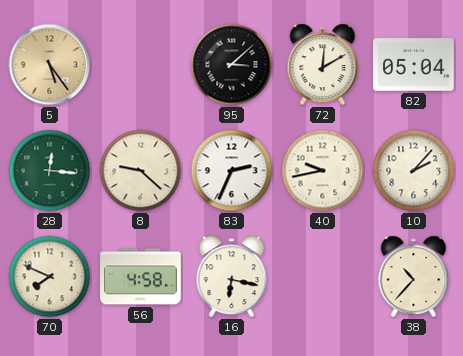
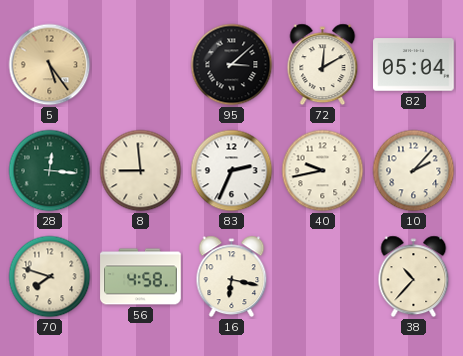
8: 9:22 -> 8:59 (141, 171)
70: 7:49 -> 7:48 (50, 277)
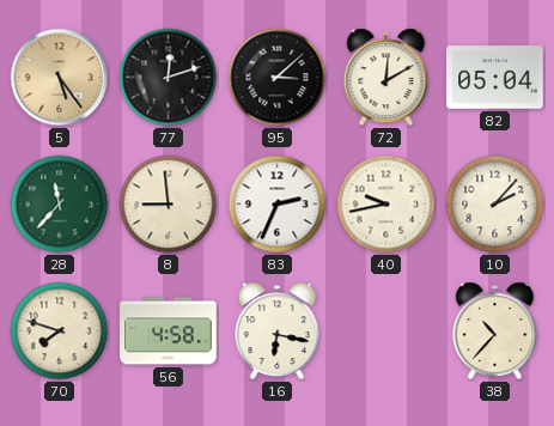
77: none -> 12:12 (169, 78)
28: 12:16 -> 11:37 (60, 205)
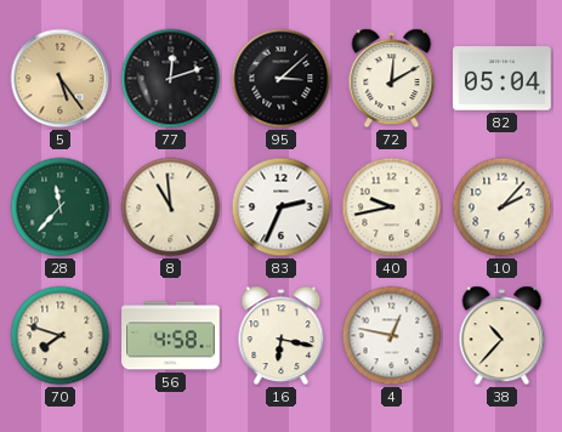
8: 8:59 -> 10:59 (171, 208)
4: none -> 12:47 (392, 336)
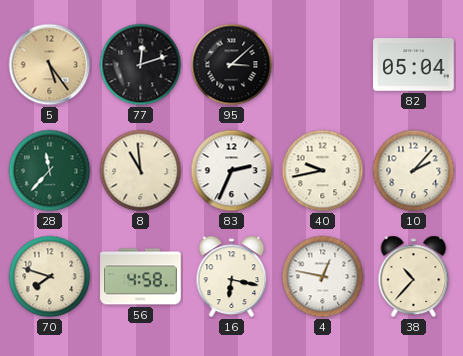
72: 12:10 -> none (392, 79)
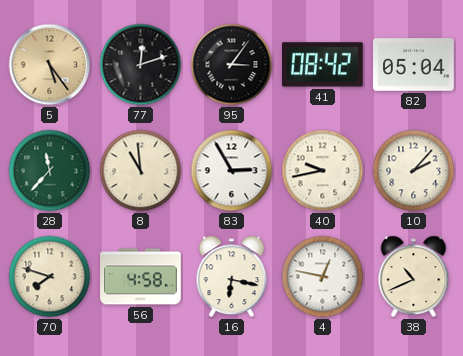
95: 3:08 -> 3:06 (232, 65)
41: none -> 08:42 (323, 65)
83: 2:34 -> 2:55 (232, 171)
38: 10:37 -> 10:41 (414, 277)
